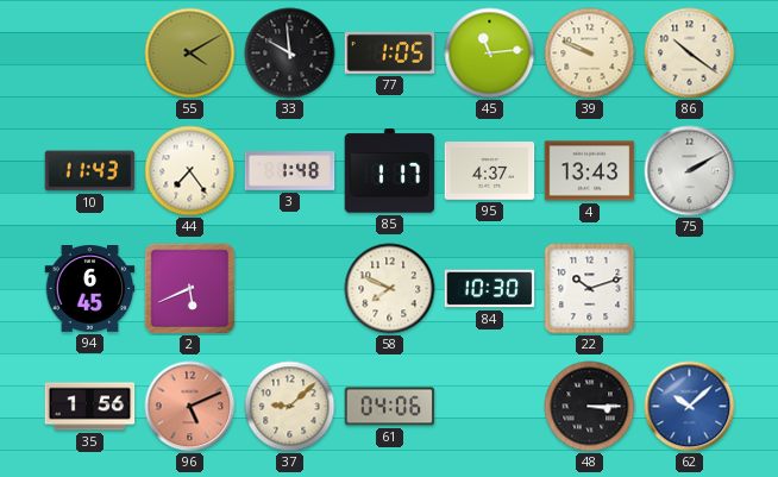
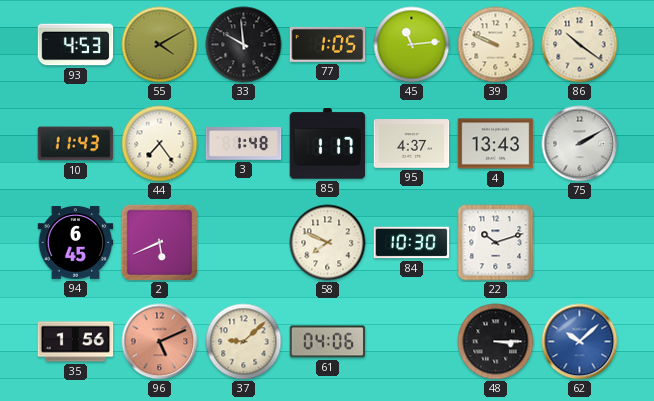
93: none -> 4:53 (76, 45)
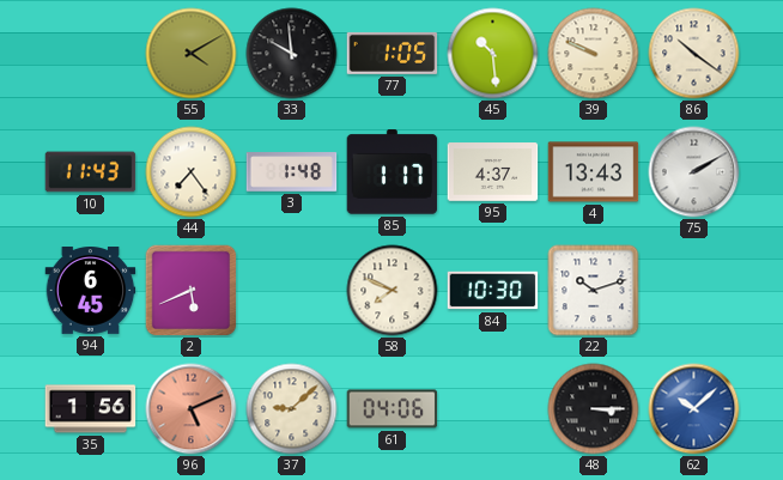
93: 4:53 -> none (76, 45)
45: 11:14 -> 10:29 (493, 54)
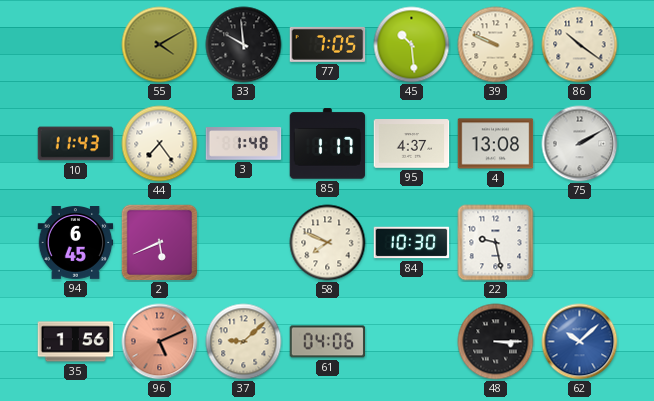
77: 1:05 -> 7:05 (328, 44)
4: 13:43 -> 13:08 (496, 144)
22: 10:12 -> 9:28 (496, 243)
